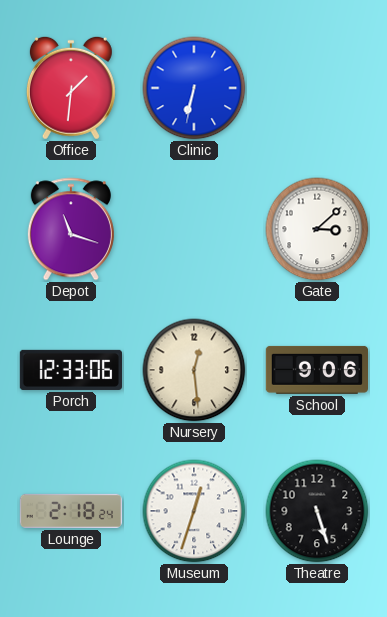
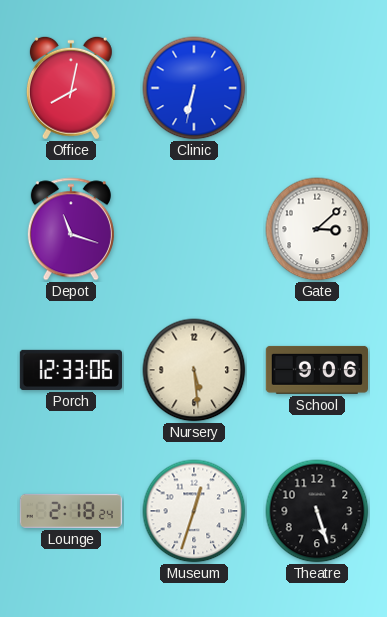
Office: 1:31 -> 8:02 (71, 88)
Nursery: 12:29 -> 5:29 (194, 370)
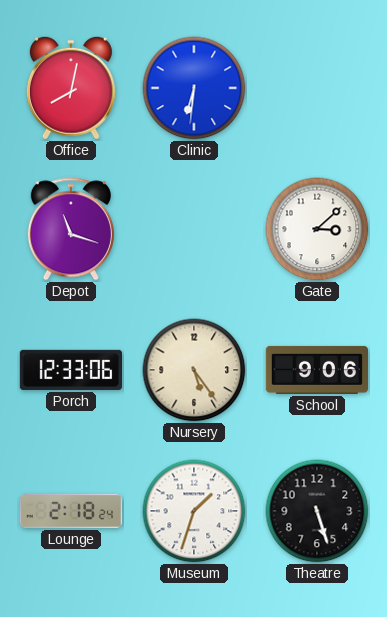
Clinic: 6:32 -> 6:31 (194, 88)
Nursery: 5:29 -> 5:24 (194, 370)
Museum: 12:33 -> 1:33 (194, 511)
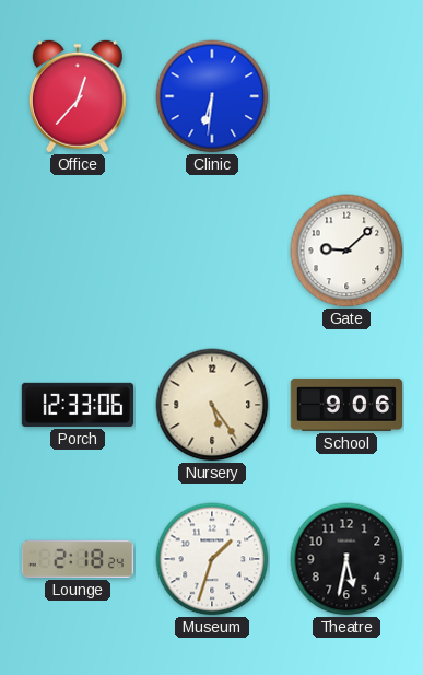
Office: 8:02 -> 12:37 (78, 96)
Depot: 11:18 -> none (71, 229)
Gate: 3:08 -> 9:08 (346, 251)
Theatre: 5:27 -> 5:32 (346, 559)
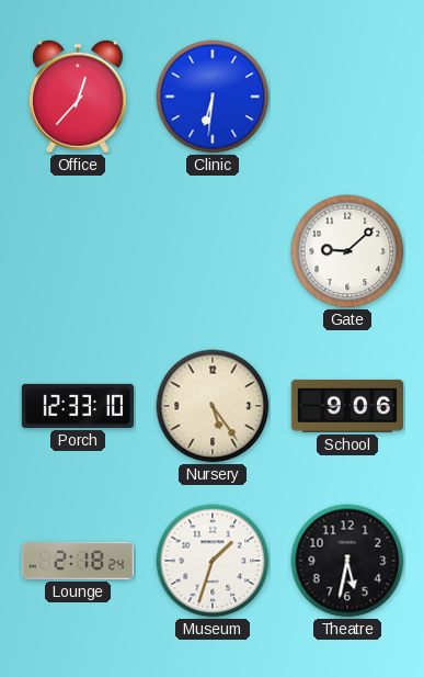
Porch: 12:33:06 -> 12:33:10 (77, 406)
